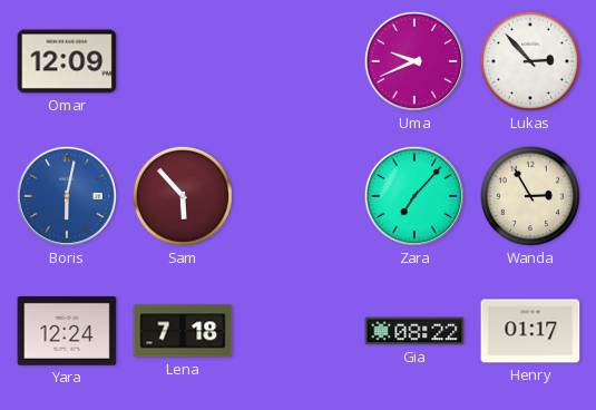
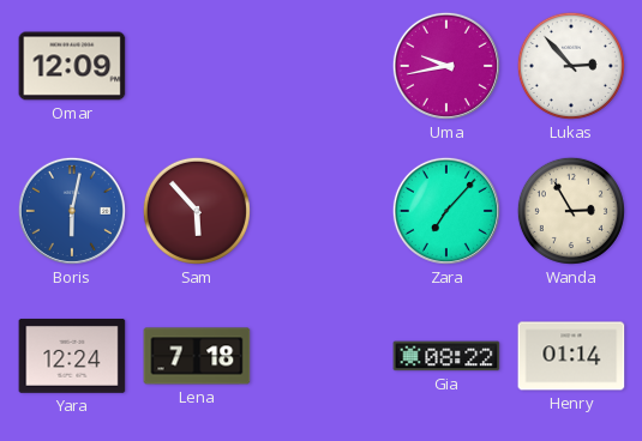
Uma: 9:41 -> 9:43 (446, 66)
Henry: 01:17 -> 01:14 (571, 356)
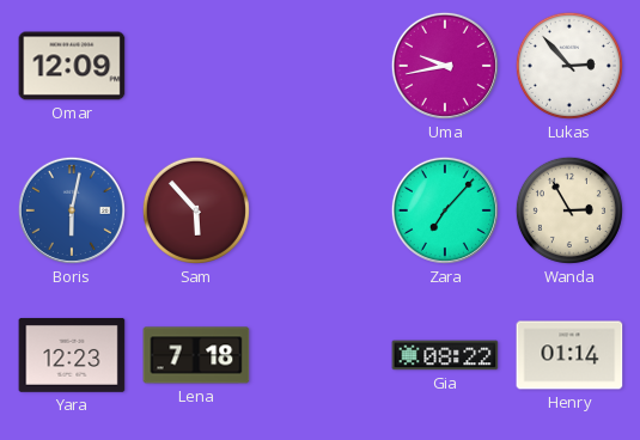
Yara: 12:24 -> 12:23 (72, 355)
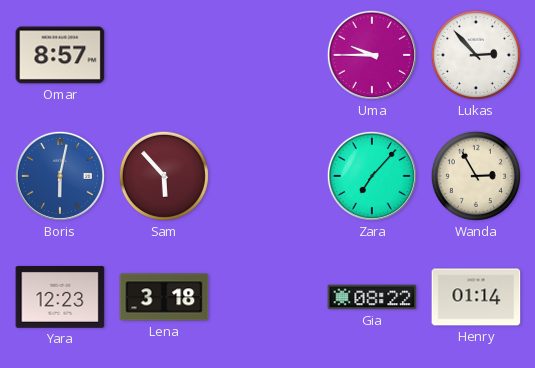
Omar: 12:09 -> 8:57 (60, 55)
Uma: 9:43 -> 9:45 (372, 55)
Lena: 7:18 -> 3:18 (164, 297)
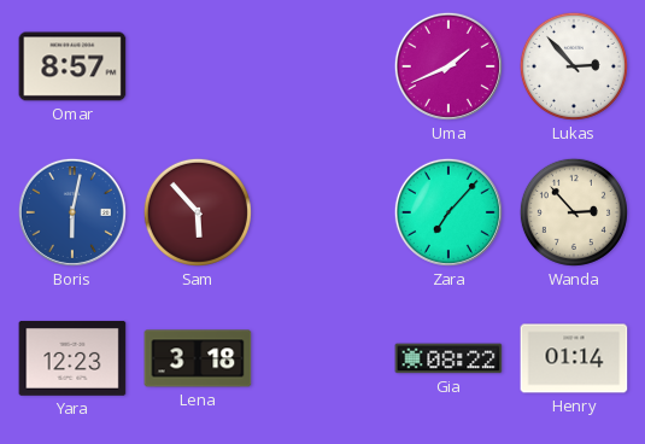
Uma: 9:45 -> 1:41 (448, 66)
Wanda: 2:55 -> 2:53 (574, 212)
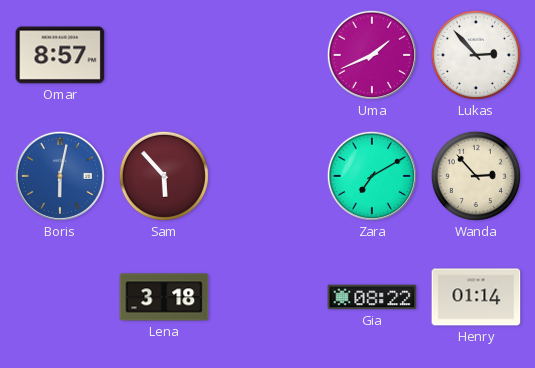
Zara: 7:07 -> 7:10 (372, 176)
Yara: 12:23 -> none (72, 358)
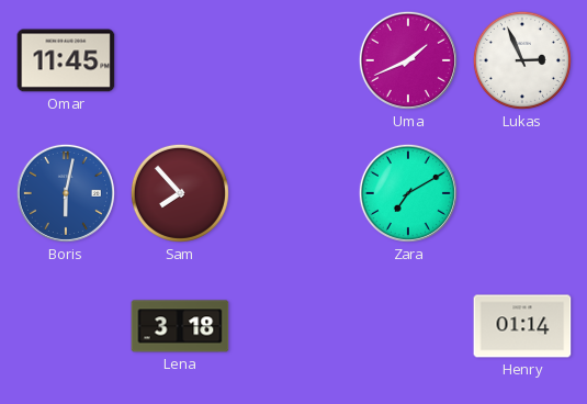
Omar: 8:57 -> 11:45 (66, 60)
Lukas: 2:53 -> 2:56 (522, 60)
Sam: 5:53 -> 7:53 (180, 193)
Wanda: 2:53 -> none (476, 176)
Gia: 08:22 -> none (372, 297)
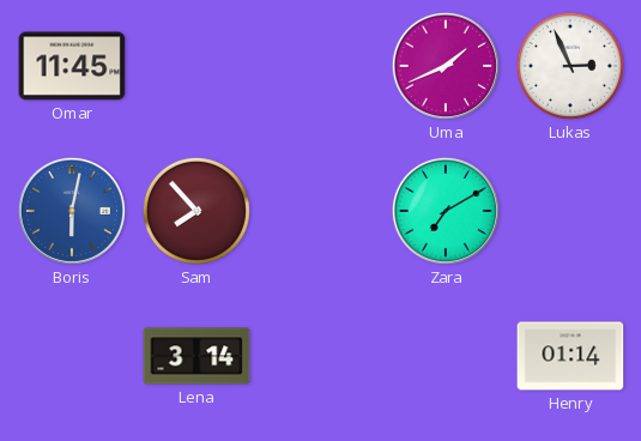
Lena: 3:18 -> 3:14 (196, 356)
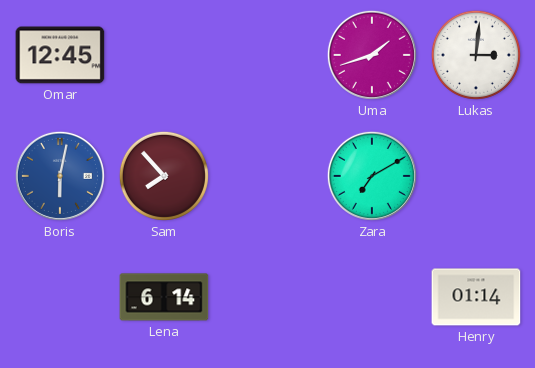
Omar: 11:45 -> 12:45 (60, 55)
Uma: 1:41 -> 1:42 (372, 55)
Lukas: 2:56 -> 3:01 (476, 55)
Lena: 3:14 -> 6:14 (164, 297)
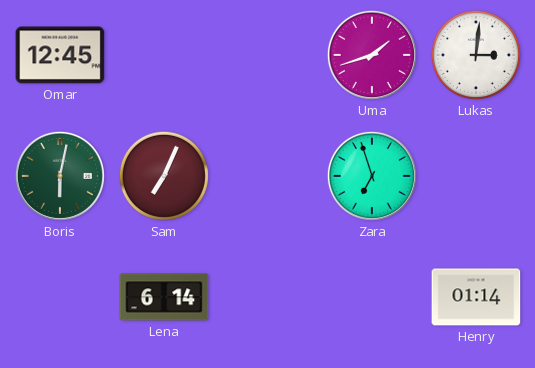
Boris dial: blue -> green (60, 176)
Sam: 7:53 -> 7:04 (164, 176)
Zara: 7:10 -> 6:57 (372, 176)
